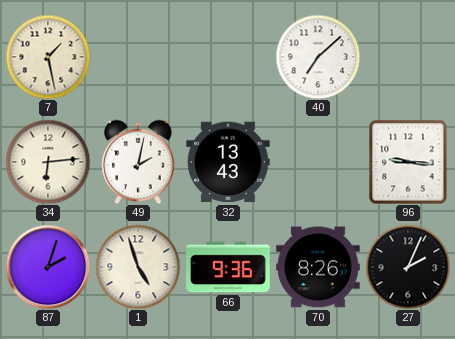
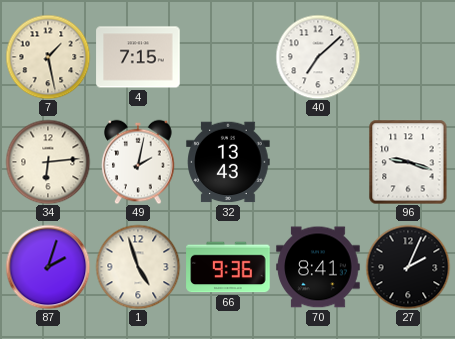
4: none -> 7:15 (138, 57)
96: 9:16 -> 9:18 (408, 162)
70: 8:26 -> 8:41 (318, 267)
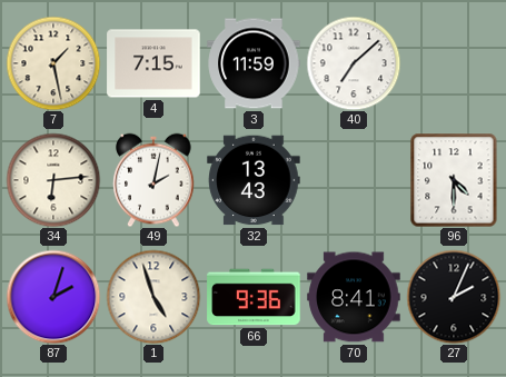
3: none -> 11:59 (254, 63)
96: 9:18 -> 4:30 (454, 180)
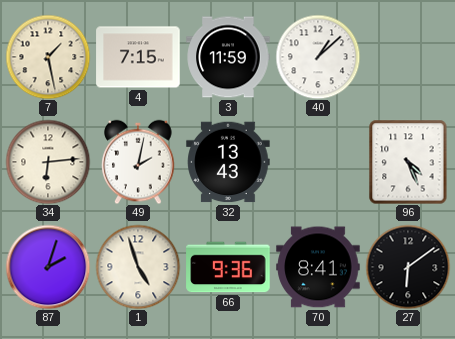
40: 7:08 -> 1:08 (318, 57)
96: 4:30 -> 4:26 (408, 162)
27: 2:04 -> 6:09 (408, 267)
